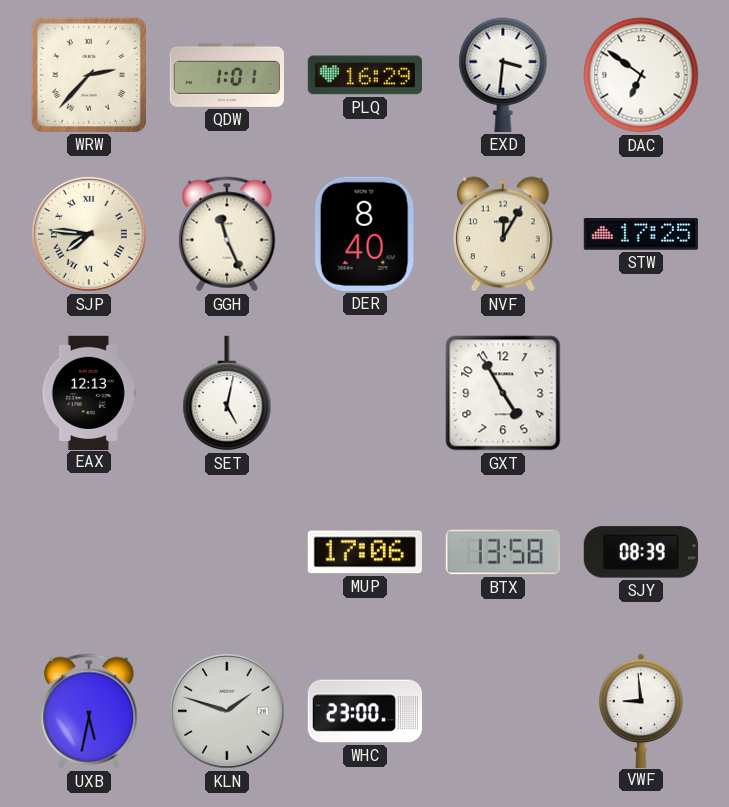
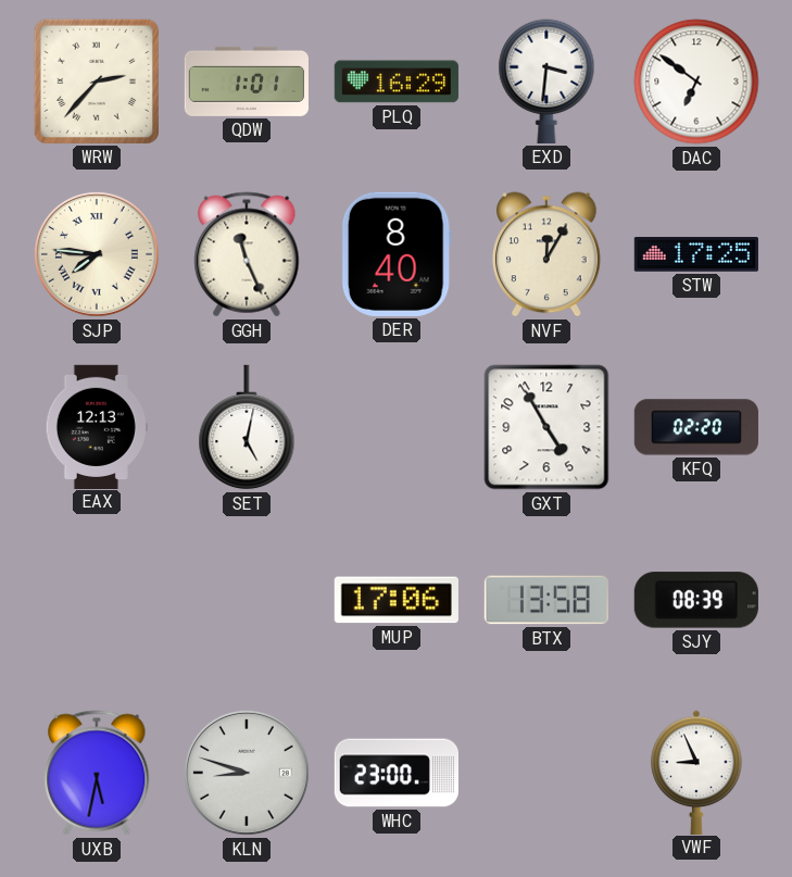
KFQ: none -> 02:20 (696, 427)
KLN: 1:48 -> 8:48 (247, 773)
VWF: 8:59 -> 8:56 (696, 772)
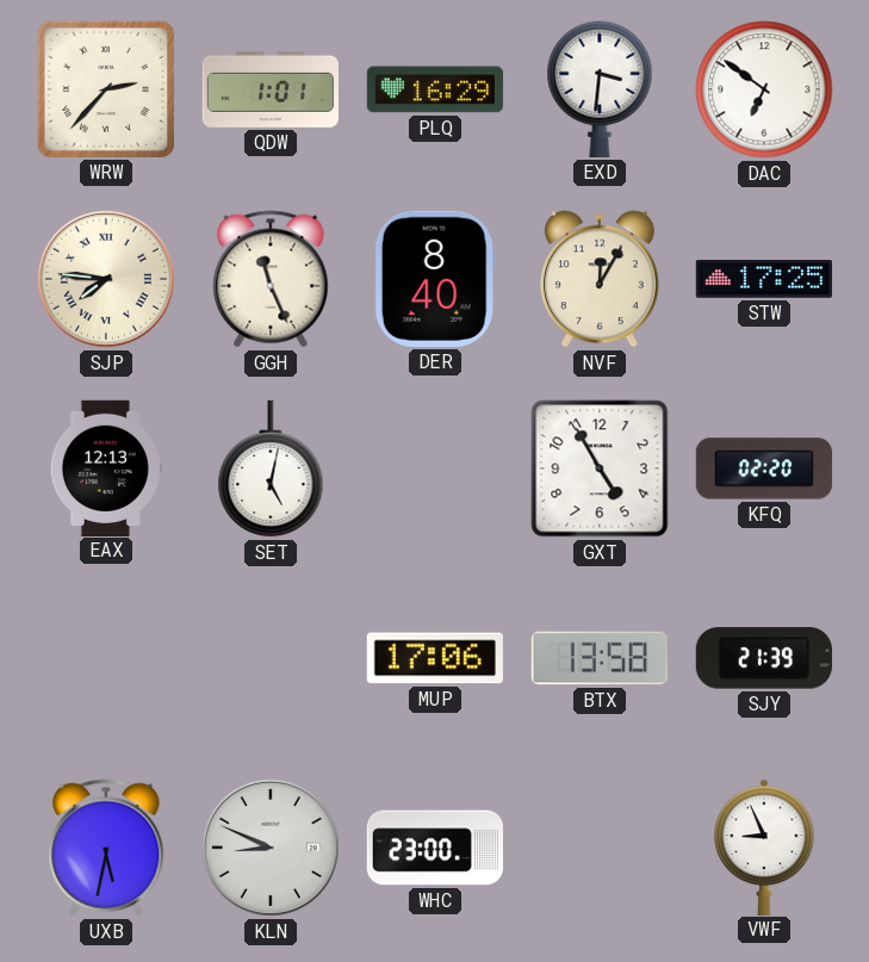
SJY: 08:39 -> 21:39 (764, 658)
KLN: 8:48 -> 8:49 (271, 848)
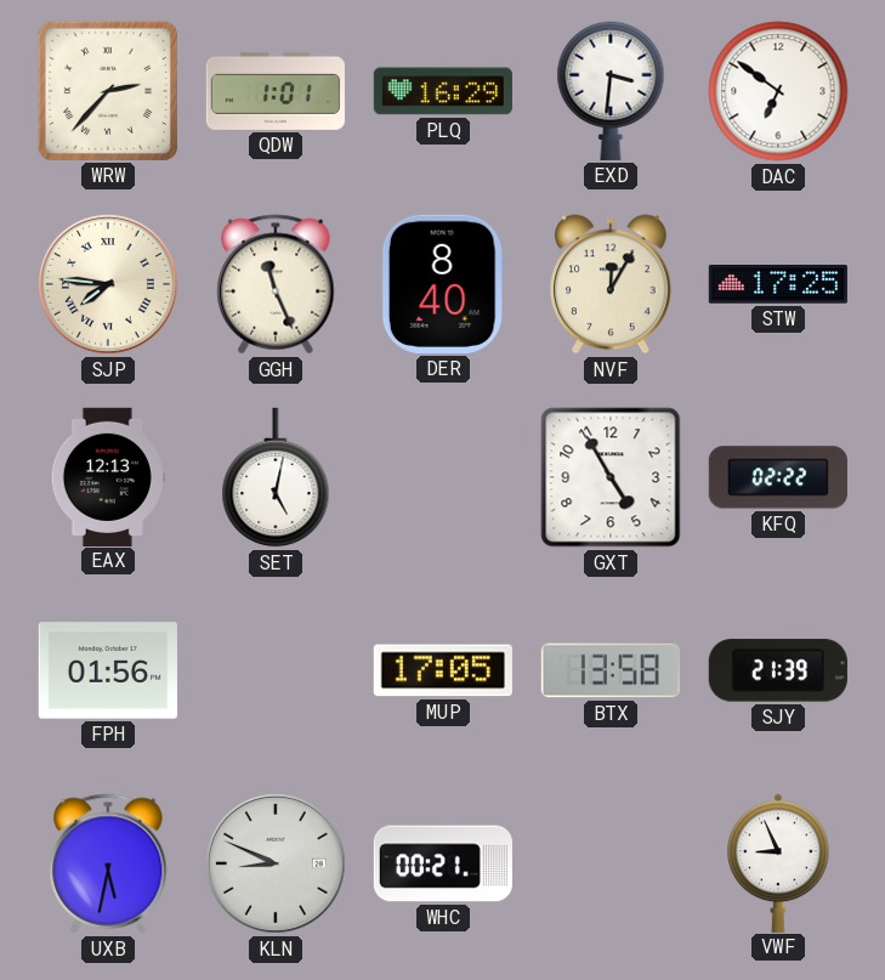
KFQ: 02:20 -> 02:22 (778, 477)
FPH: none -> 01:56 (108, 670)
MUP: 17:06 -> 17:05 (443, 670)
WHC: 23:00 -> 00:21 (442, 863)
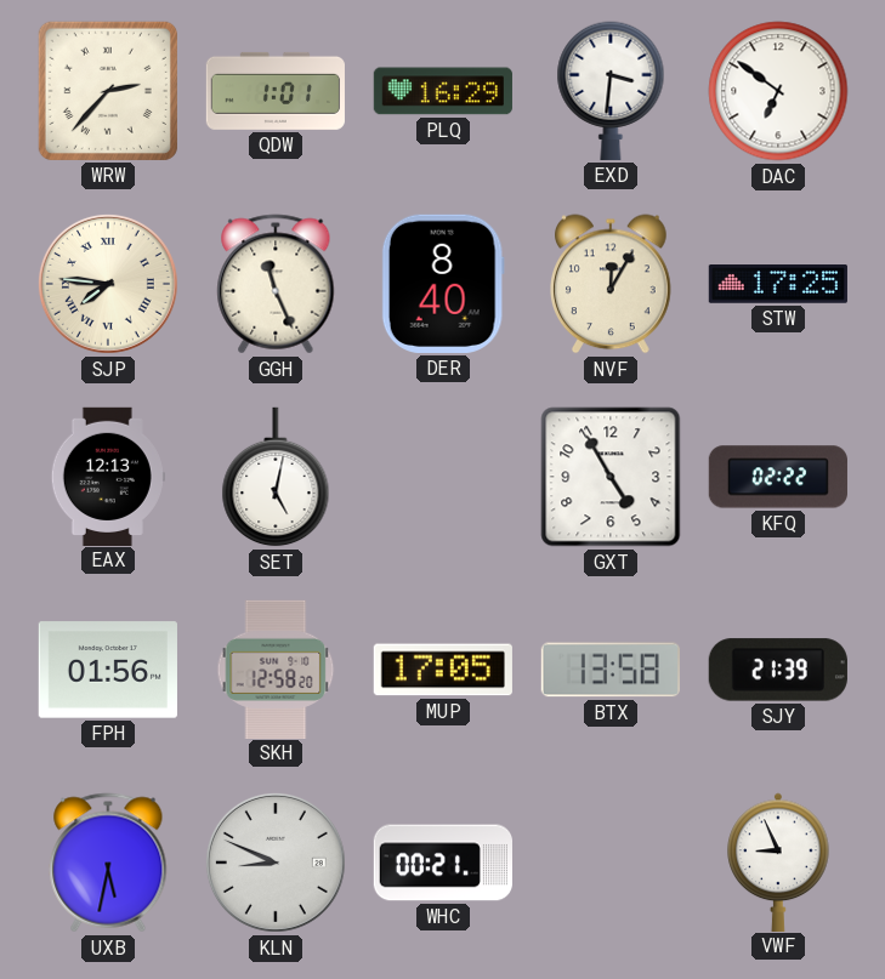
SKH: none -> 12:58 (276, 668)
